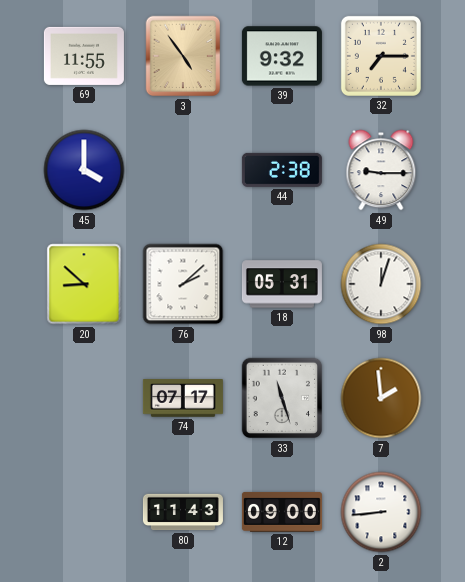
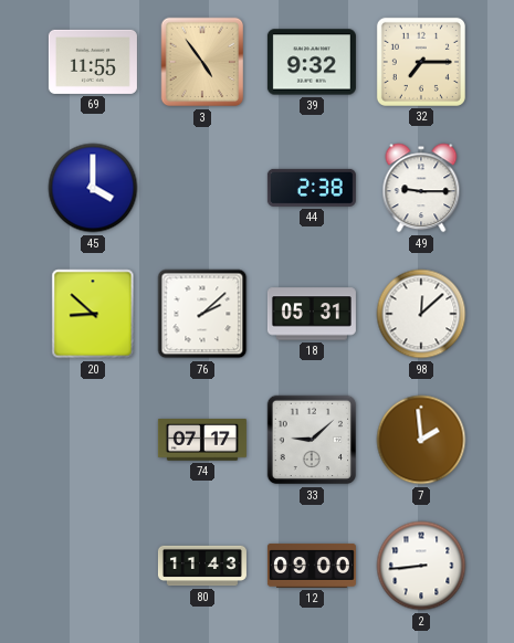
98: 12:03 -> 12:08 (421, 314)
33: 11:27 -> 9:08 (312, 440)
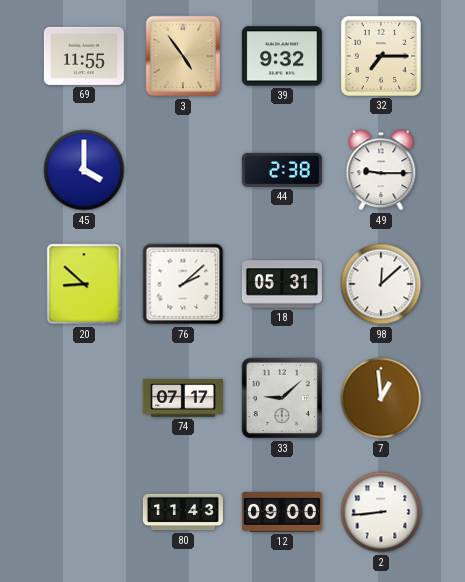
7: 1:59 -> 12:59 (381, 398)
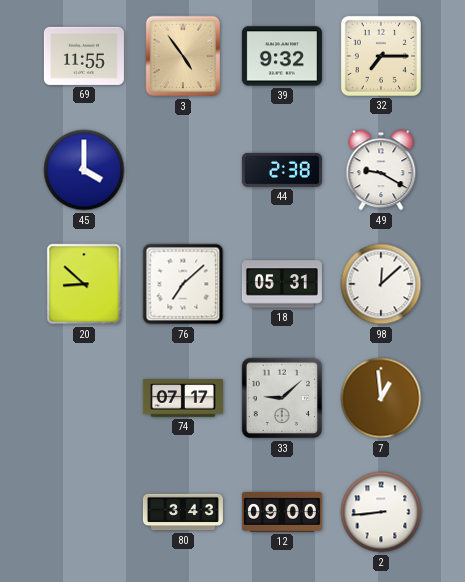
49: 9:15 -> 9:20 (381, 170)
76: 2:08 -> 7:08 (183, 284)
80: 11:43 -> 3:43 (183, 512)
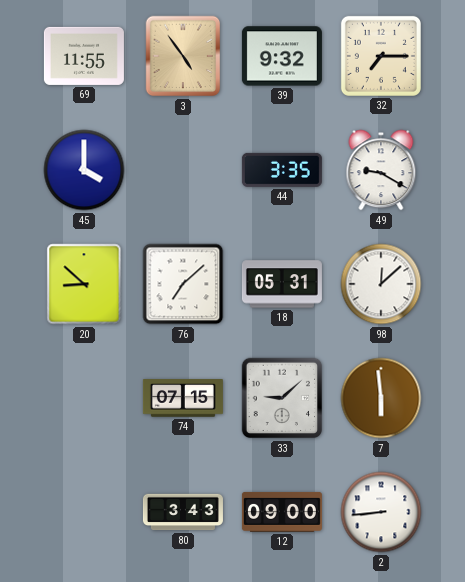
44: 2:38 -> 3:35 (282, 170)
74: 07:17 -> 07:15 (183, 398)
7: 12:59 -> 5:59 (381, 398)
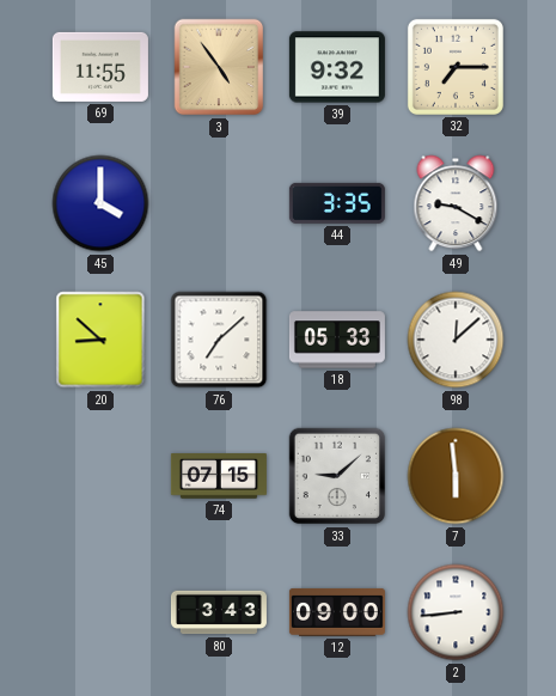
18: 05:31 -> 05:33 (337, 340)
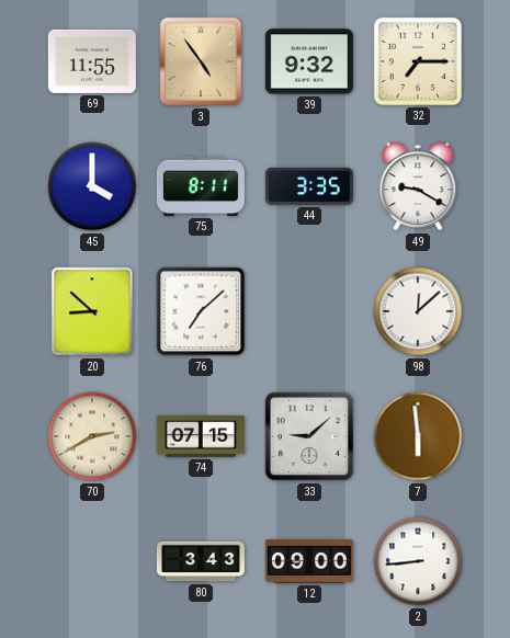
75: none -> 8:11 (201, 186)
18: 05:33 -> none (337, 340)
70: none -> 2:40 (92, 436)
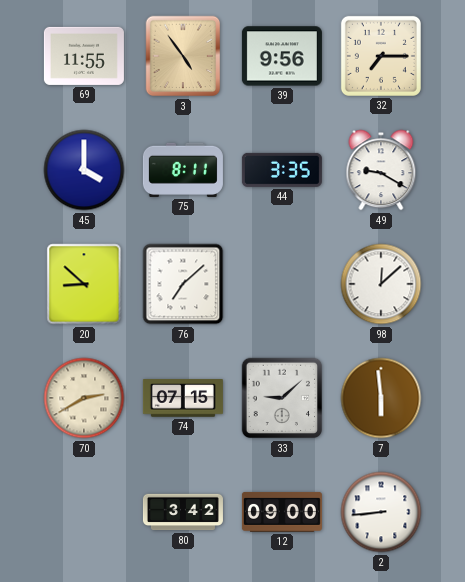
39: 9:32 -> 9:56 (282, 56)
80: 3:43 -> 3:42 (183, 512)
